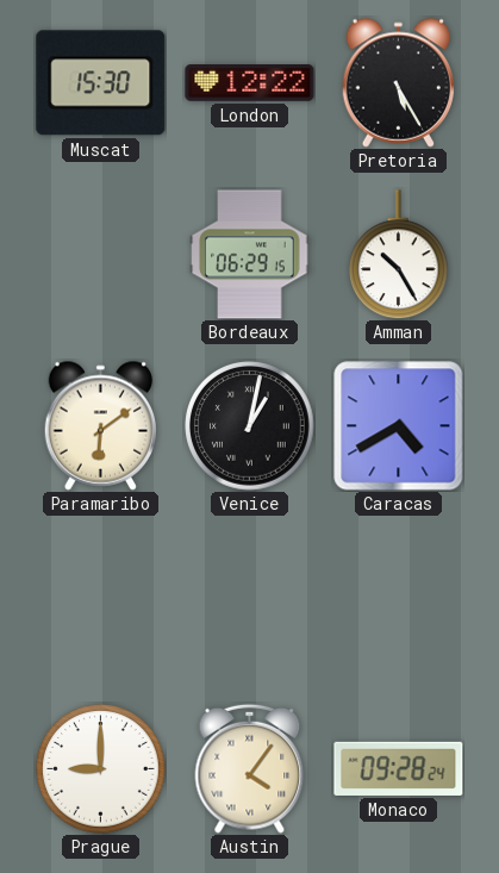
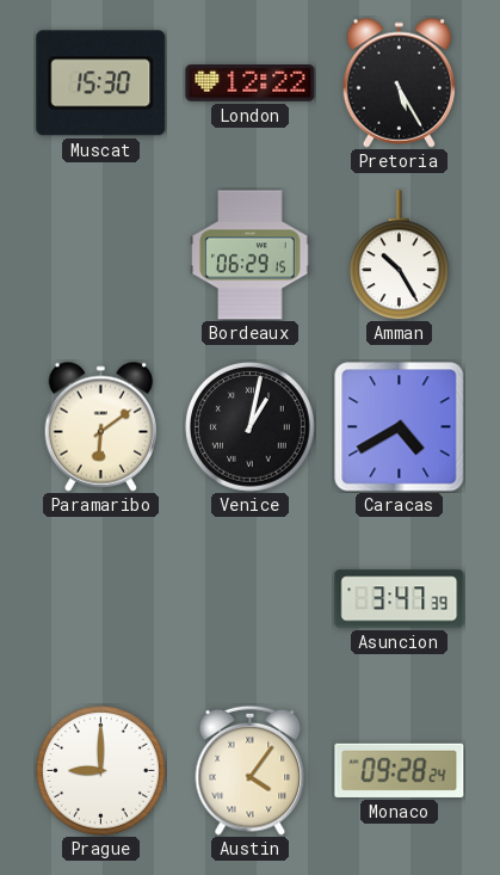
Asuncion: none -> 3:47 (400, 599)
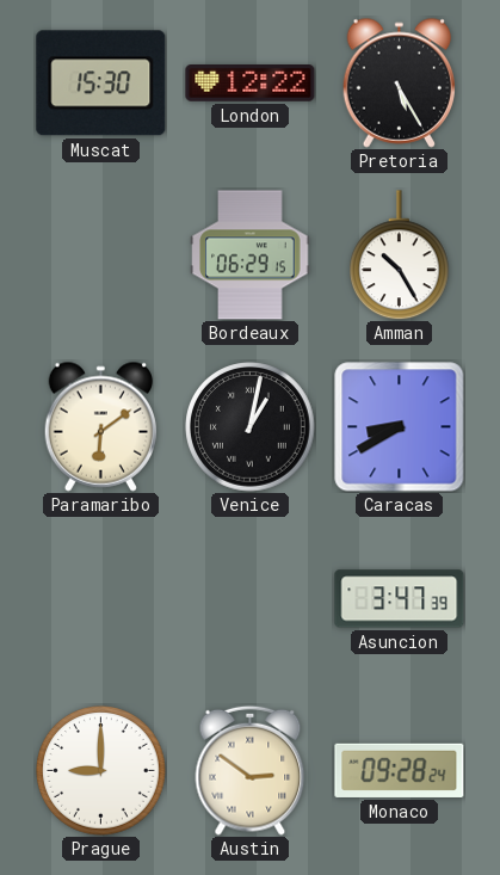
Caracas: 4:40 -> 8:40 (400, 427)
Austin: 4:06 -> 2:51 (251, 770)
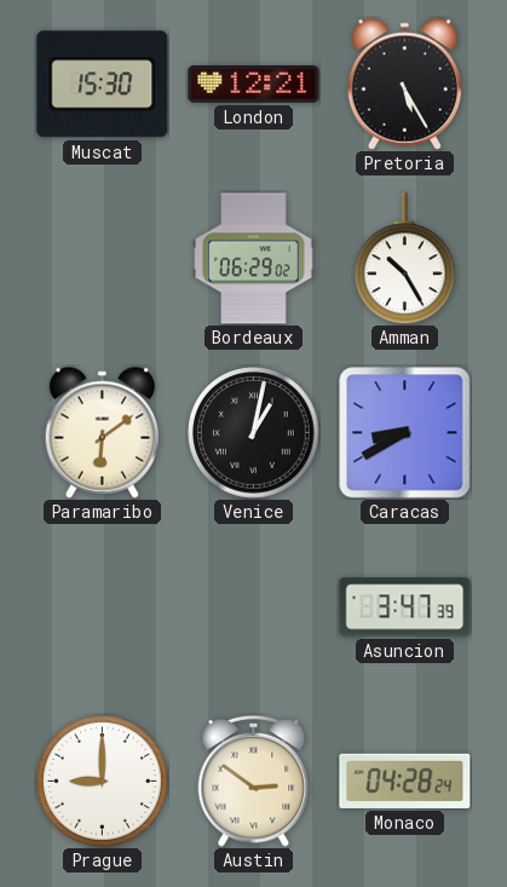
London: 12:22 -> 12:21 (254, 85)
Bordeaux: 06:29:15 -> 06:29:02 (254, 259)
Monaco: 09:28 -> 04:28 (405, 781)
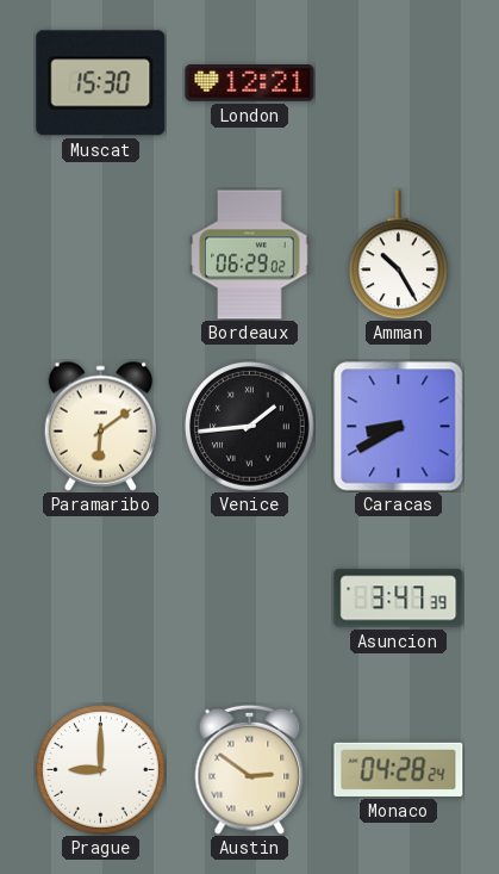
Pretoria: 5:25 -> none (404, 83)
Venice: 1:02 -> 1:44 (250, 427)
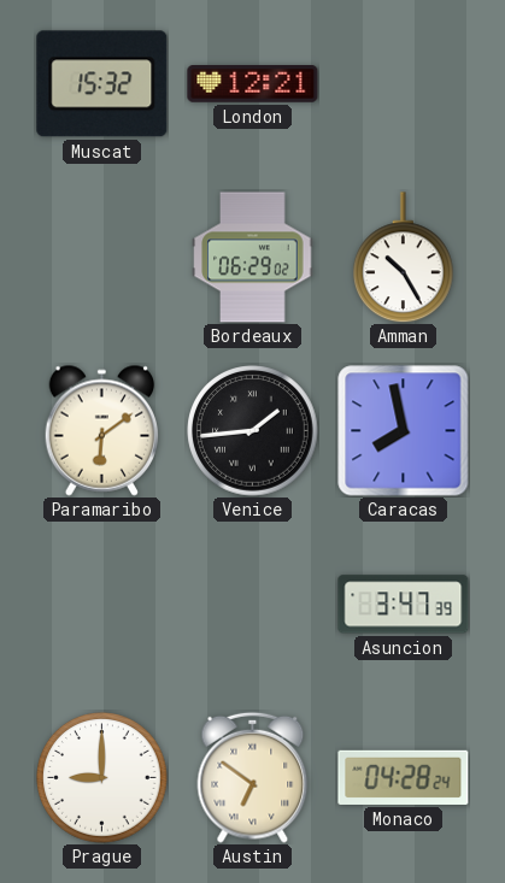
Muscat: 15:30 -> 15:32 (102, 84)
Caracas: 8:40 -> 7:58 (404, 431)
Austin: 2:51 -> 6:51 (253, 777)
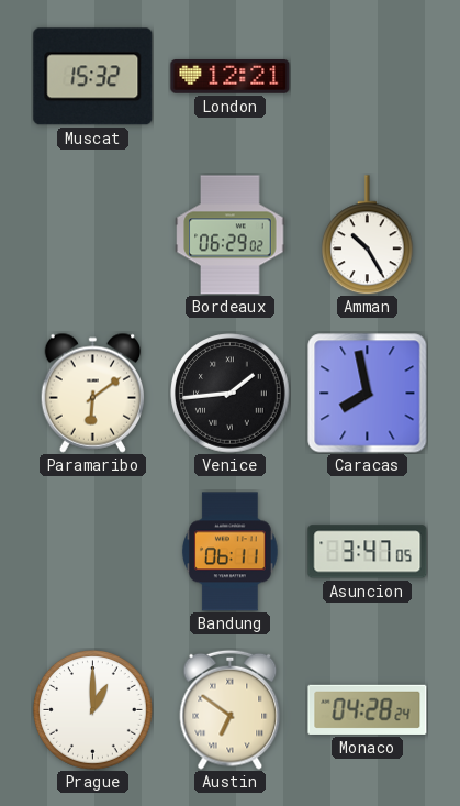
Bandung: none -> 06:11 (231, 552)
Asuncion: 3:47:39 -> 3:47:05 (368, 552)
Prague: 9:00 -> 1:00 (93, 710)
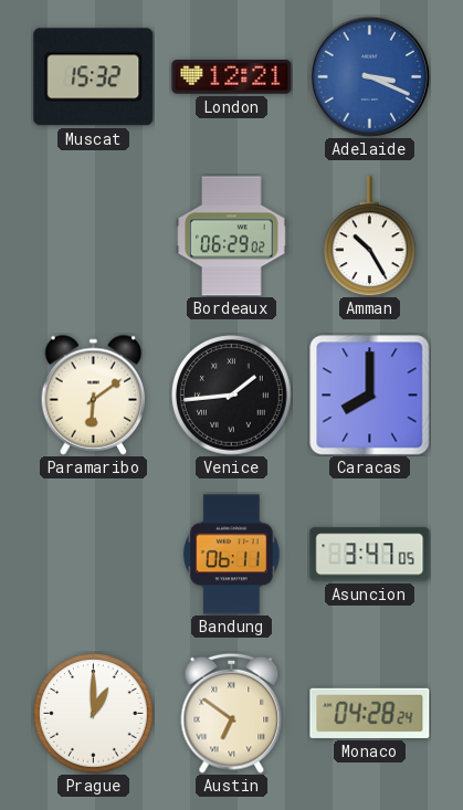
Adelaide: none -> 3:19 (369, 76)
Caracas: 7:58 -> 8:00 (370, 396)
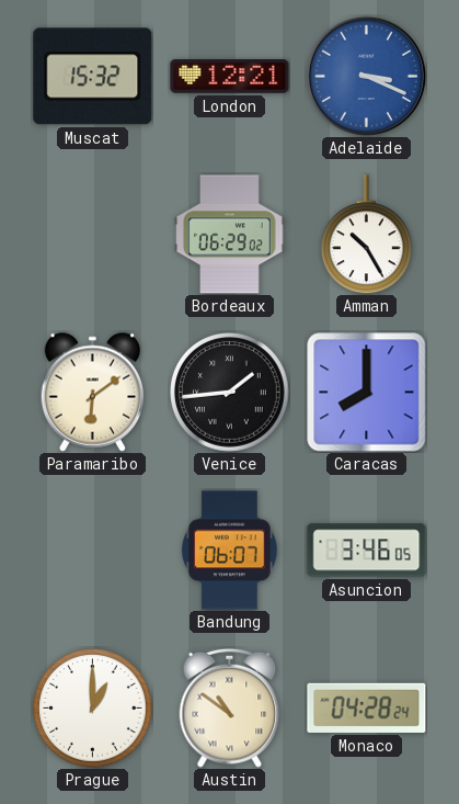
Bandung: 06:11 -> 06:07 (230, 551)
Asuncion: 3:47 -> 3:46 (367, 551)
Austin: 6:51 -> 10:51 (230, 707)
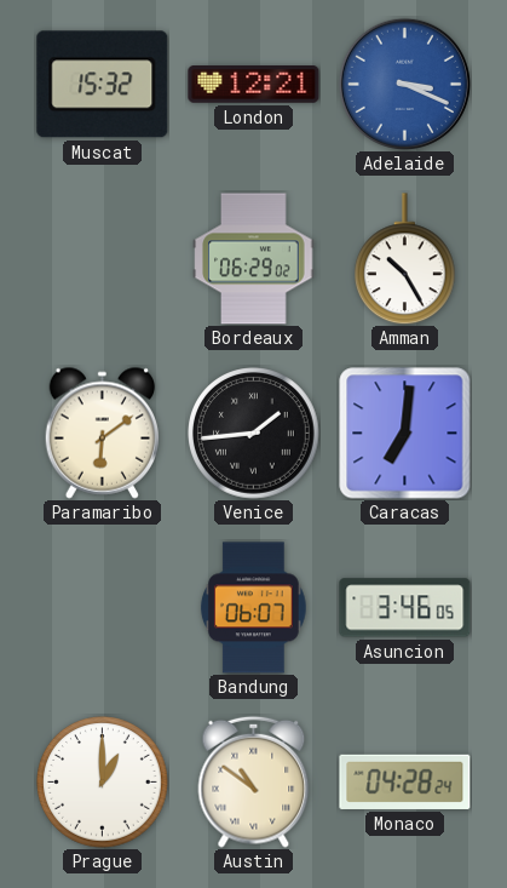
Caracas: 8:00 -> 7:01 (405, 434)
